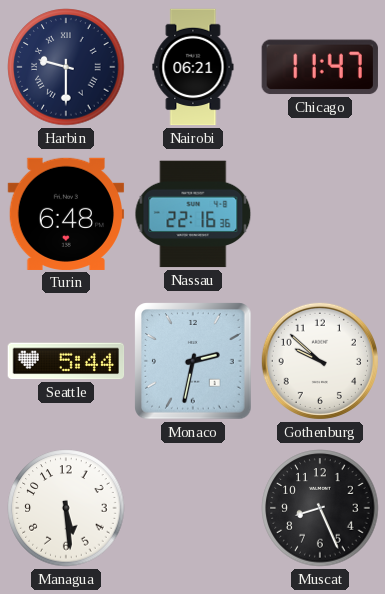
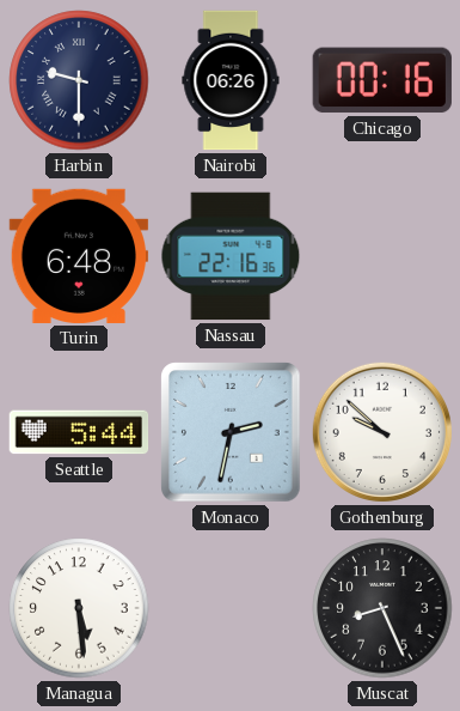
Nairobi: 06:21 -> 06:26 (231, 80)
Chicago: 11:47 -> 00:16 (382, 80)
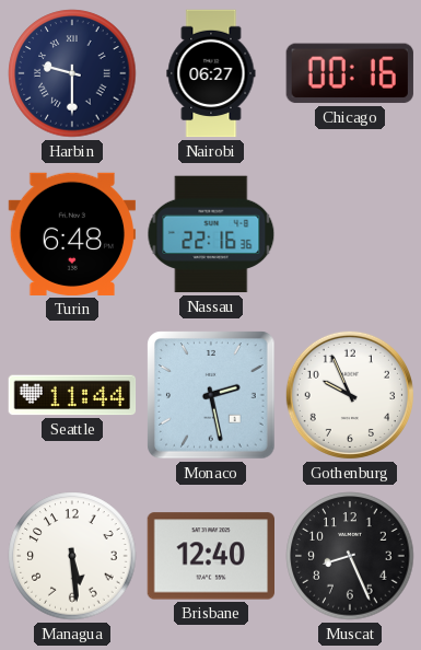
Nairobi: 06:26 -> 06:27 (211, 73)
Seattle: 5:44 -> 11:44 (72, 395)
Monaco: 2:32 -> 2:28 (211, 395)
Gothenburg: 9:52 -> 9:56 (350, 395)
Brisbane: none -> 12:40 (211, 556)
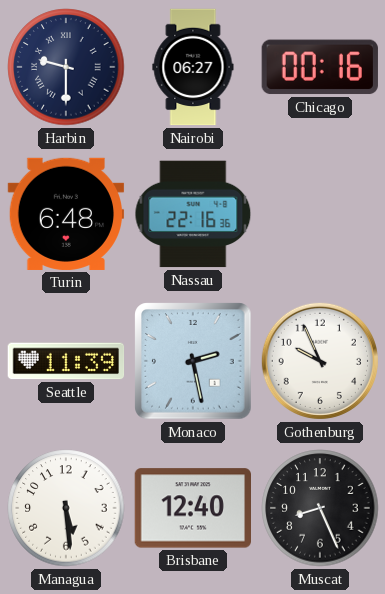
Seattle: 11:44 -> 11:39 (66, 361)
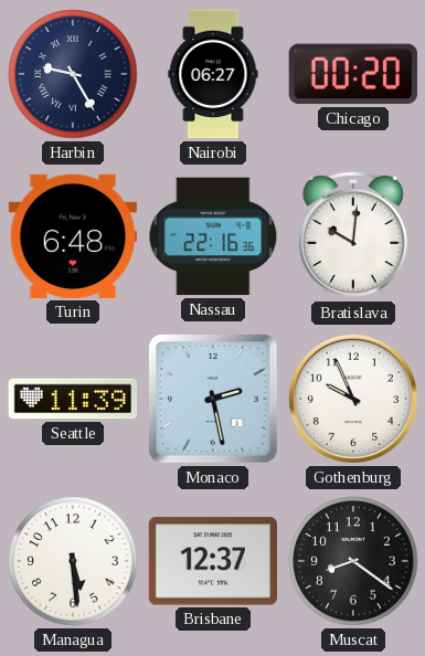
Harbin: 9:30 -> 9:25 (73, 74)
Chicago: 00:16 -> 00:20 (353, 74)
Bratislava: none -> 10:01 (353, 235)
Brisbane: 12:40 -> 12:37 (213, 561)
Muscat: 8:26 -> 8:21 (353, 561)
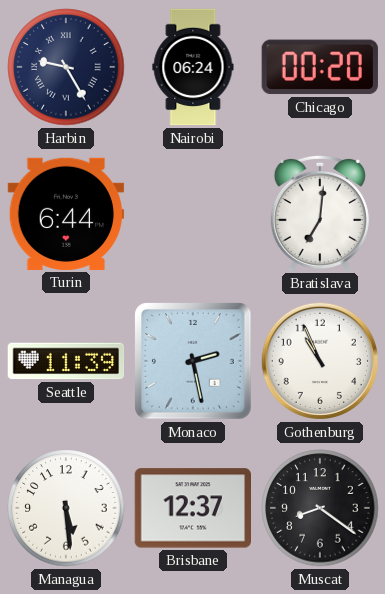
Nairobi: 06:27 -> 06:24 (193, 67)
Turin: 6:48 -> 6:44 (66, 214)
Nassau: 22:16 -> none (213, 236)
Bratislava: 10:01 -> 7:01 (320, 213)
Gothenburg: 9:56 -> 10:56 (320, 361)
